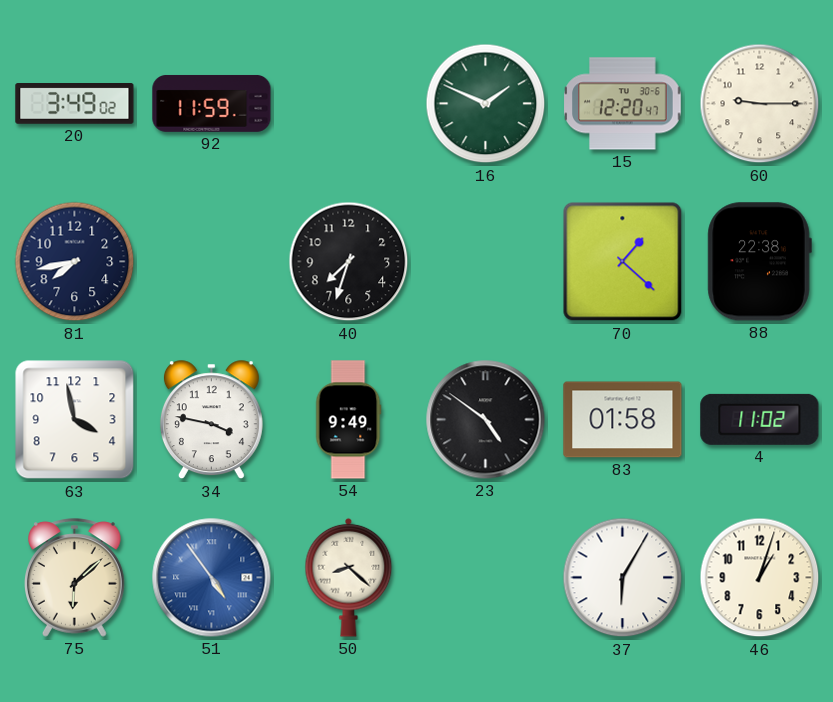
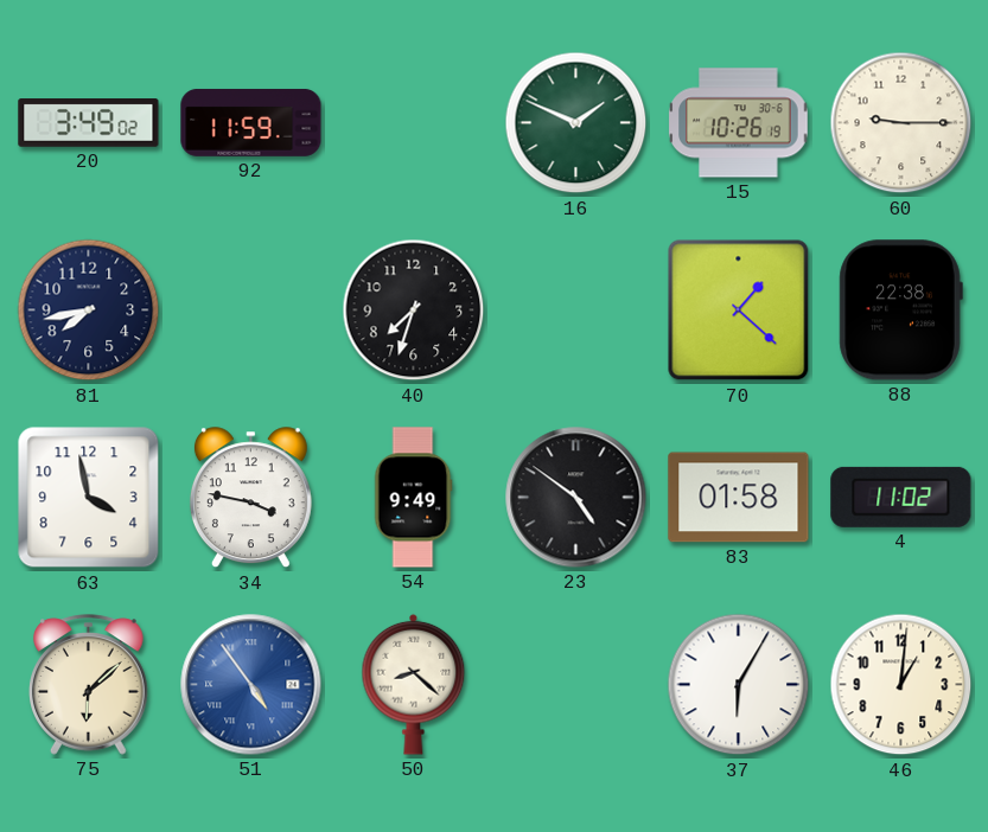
15: 12:20 -> 10:26 (739, 123)
46: 1:03 -> 1:01 (901, 685)
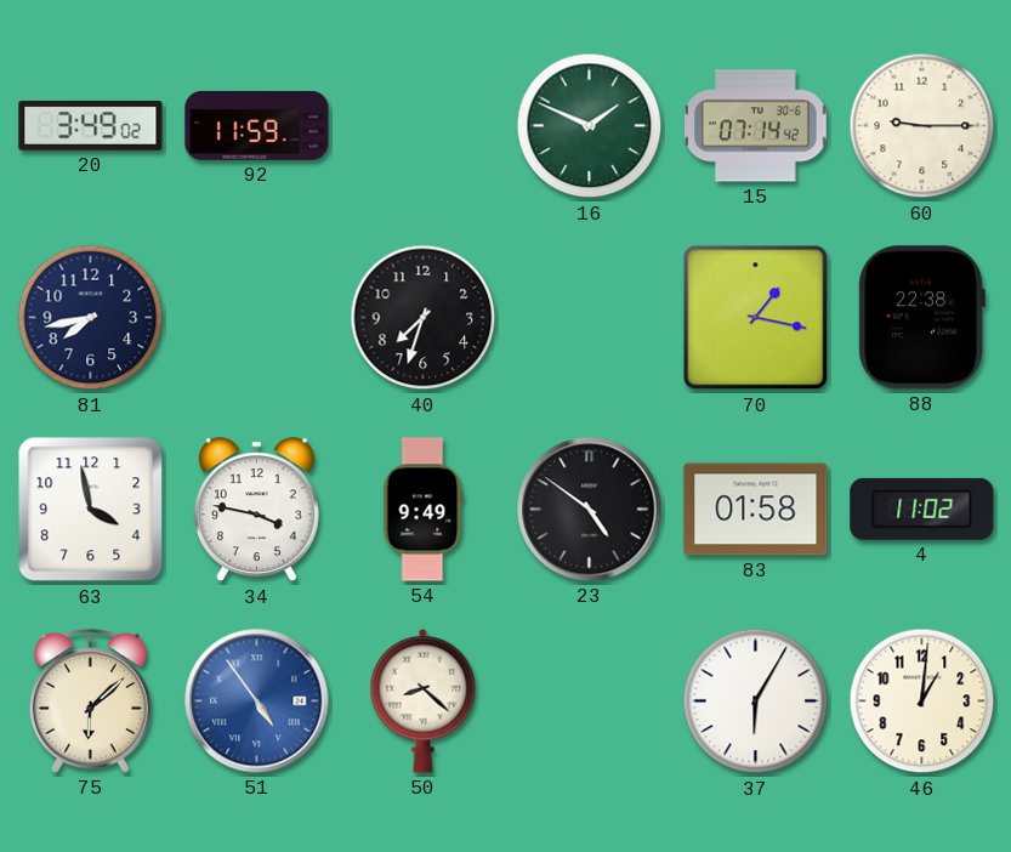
15: 10:26 -> 07:14 (756, 126)
70: 1:22 -> 1:17 (756, 318)
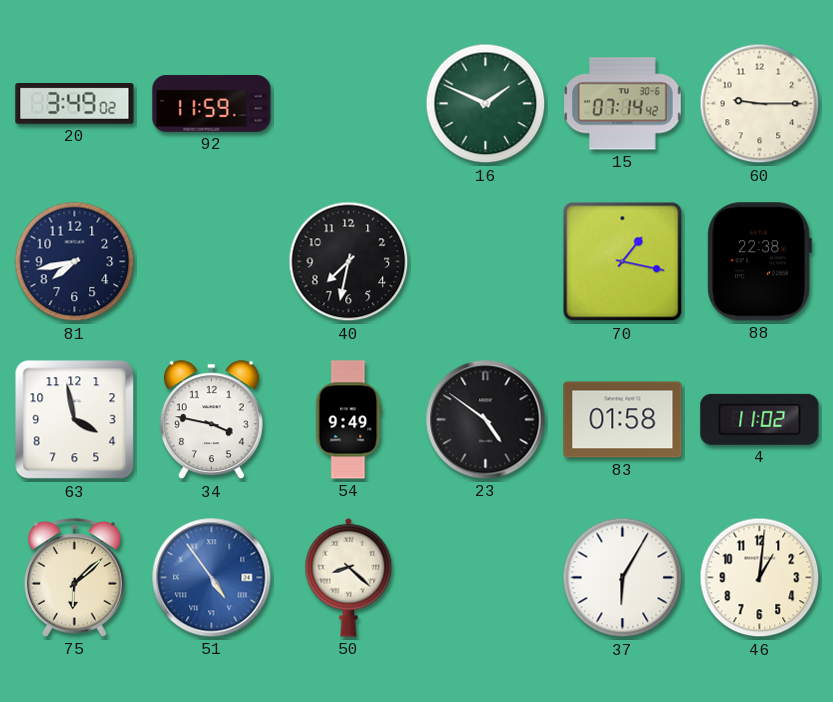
40: 7:33 -> 7:32 (349, 262)
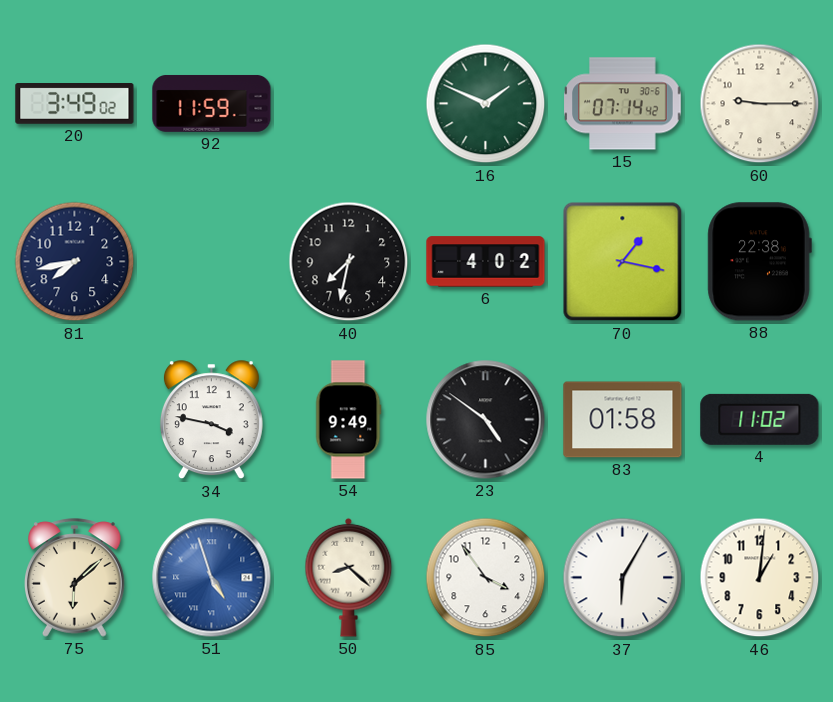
6: none -> 4:02 (486, 262)
63: 3:58 -> none (75, 420)
51: 4:54 -> 4:57 (212, 578)
85: none -> 3:54 (486, 578)
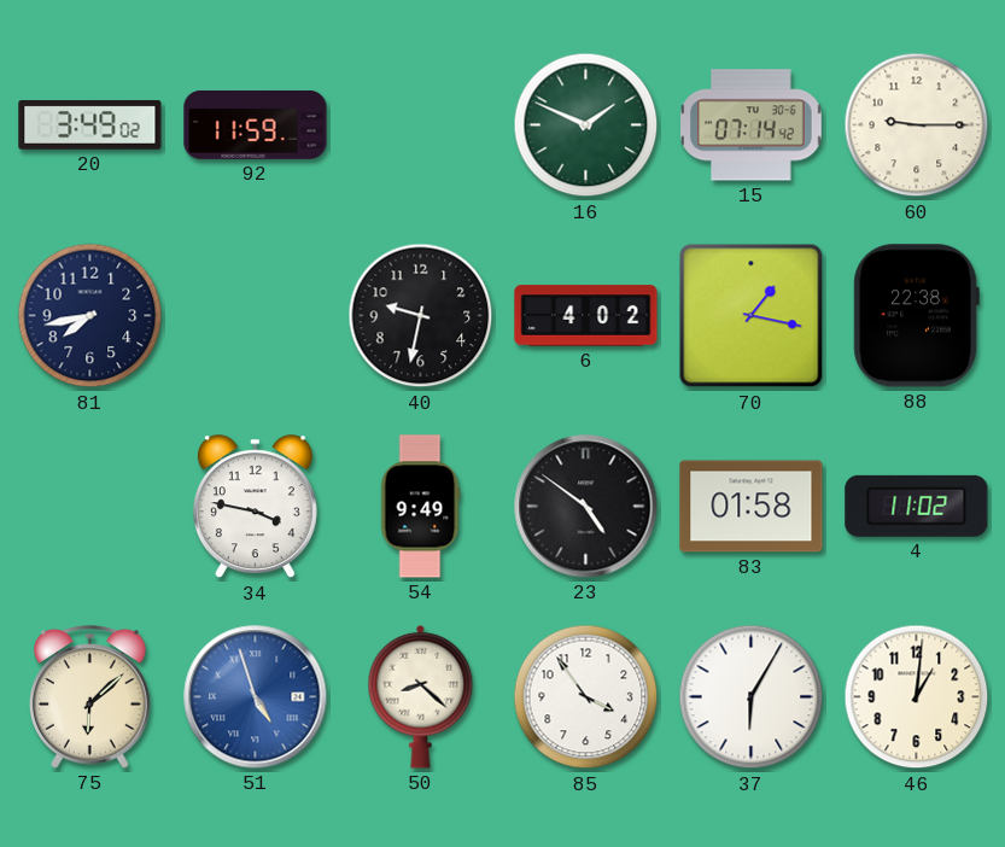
40: 7:32 -> 9:32 (421, 316)
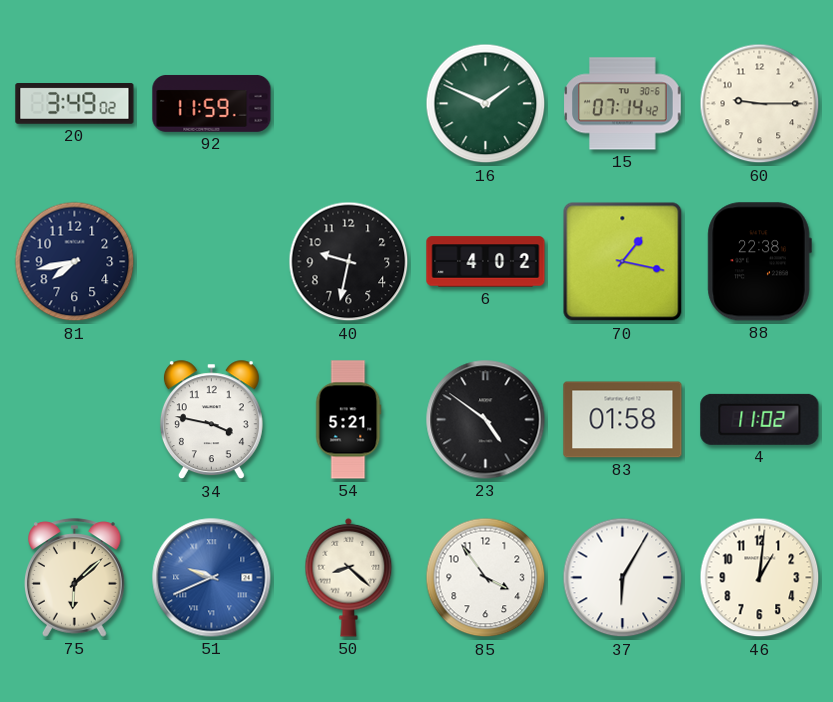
54: 9:49 -> 5:21 (348, 420)
51: 4:57 -> 9:41 (212, 578)
